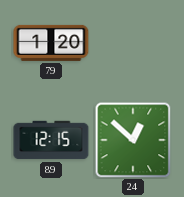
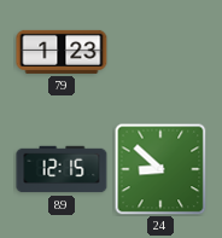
79: 1:20 -> 1:23 (62, 52)
24: 12:52 -> 8:52 (160, 169)
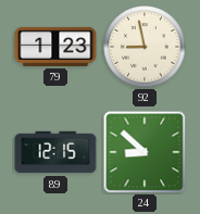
92: none -> 8:58 (145, 47)
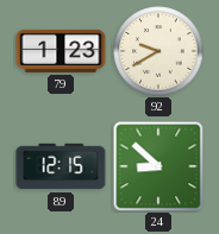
92: 8:58 -> 9:40 (158, 51)
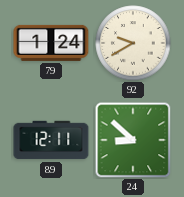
79: 1:23 -> 1:24 (51, 43)
89: 12:15 -> 12:11 (51, 140)
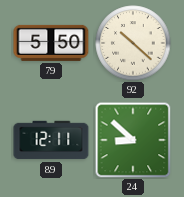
79: 1:24 -> 5:50 (51, 43)
92: 9:40 -> 10:22 (133, 43)
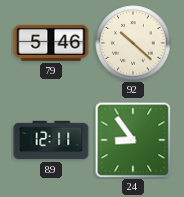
79: 5:50 -> 5:46 (51, 43)
24: 8:52 -> 8:54 (133, 140)
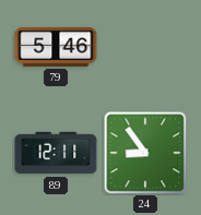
92: 10:22 -> none (133, 43)
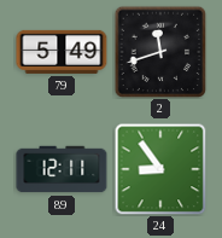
79: 5:46 -> 5:49 (62, 52)
2: none -> 11:42 (160, 52)
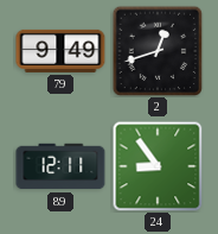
79: 5:49 -> 9:49 (60, 51)
2: 11:42 -> 12:42 (158, 51)
